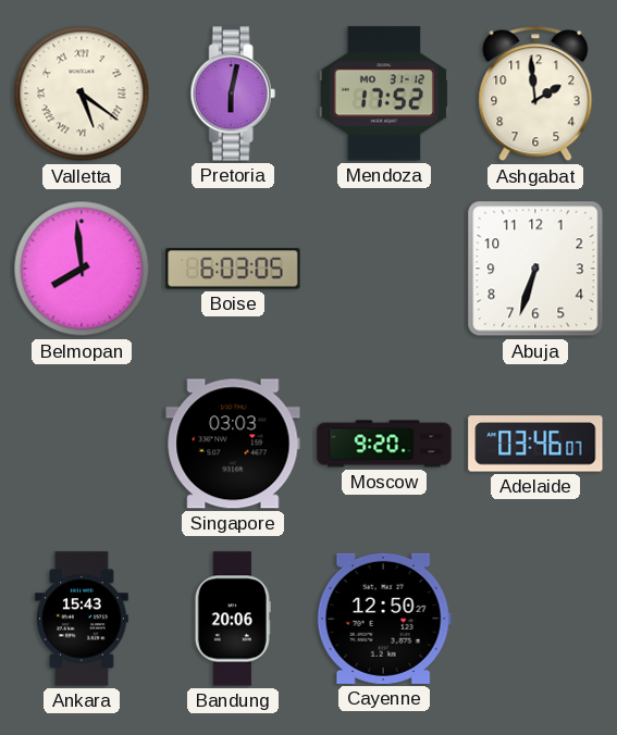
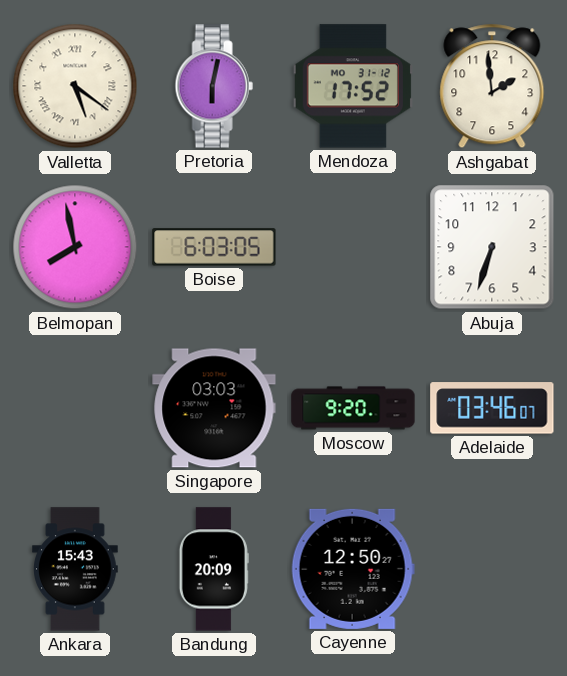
Belmopan: 7:59 -> 7:58 (75, 247)
Bandung: 20:06 -> 20:09 (214, 569)
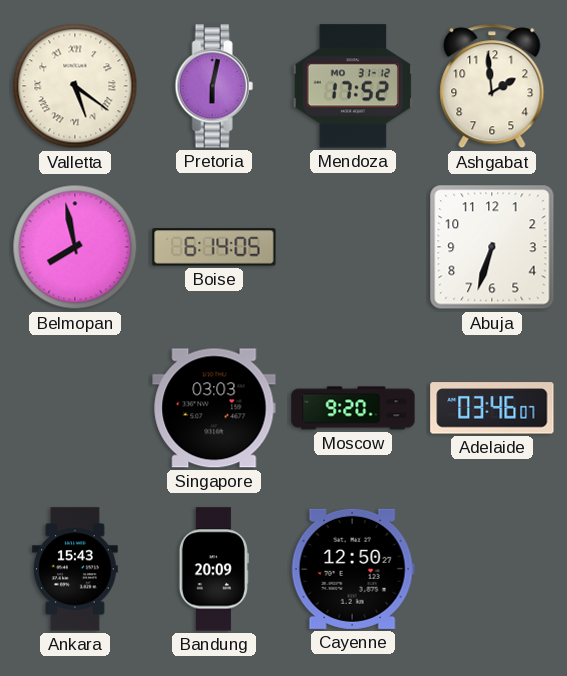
Boise: 6:03 -> 6:14 (214, 247)
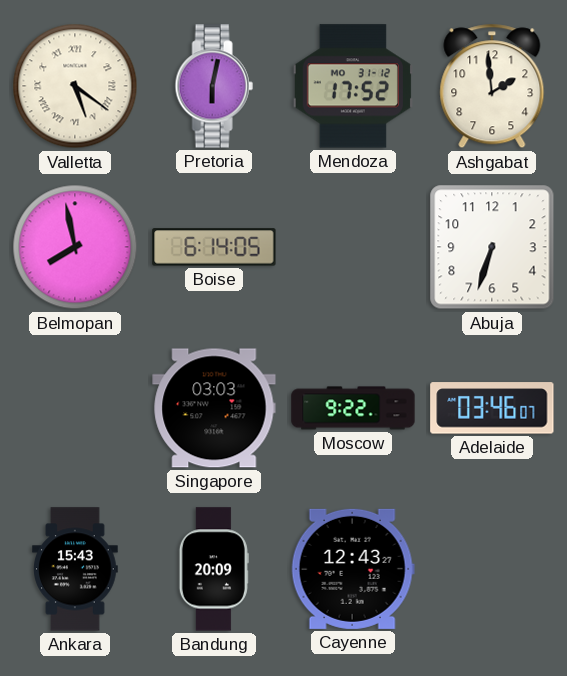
Moscow: 9:20 -> 9:22 (353, 408)
Cayenne: 12:50 -> 12:43 (353, 569)
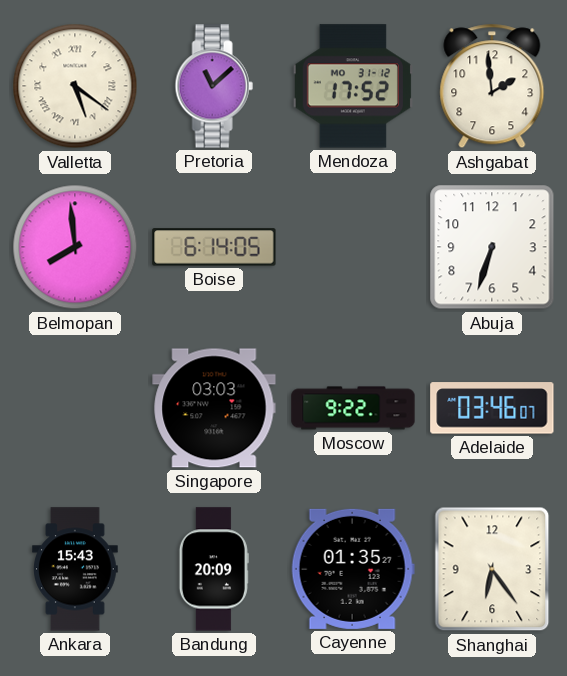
Pretoria: 6:02 -> 11:08 (214, 86)
Belmopan: 7:58 -> 7:59 (75, 247)
Cayenne: 12:43 -> 01:35 (353, 569)
Shanghai: none -> 6:24 (492, 569)
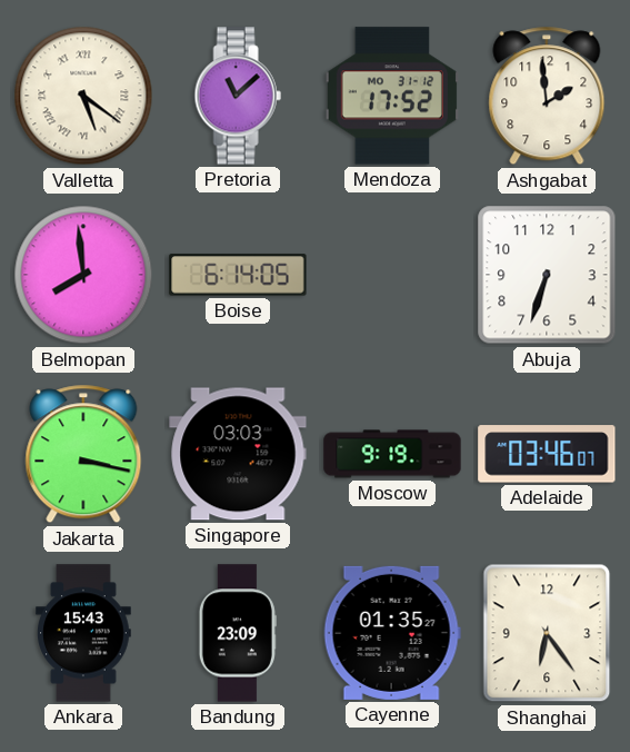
Jakarta: none -> 3:17 (83, 454)
Moscow: 9:22 -> 9:19 (392, 454)
Bandung: 20:09 -> 23:09 (238, 633)
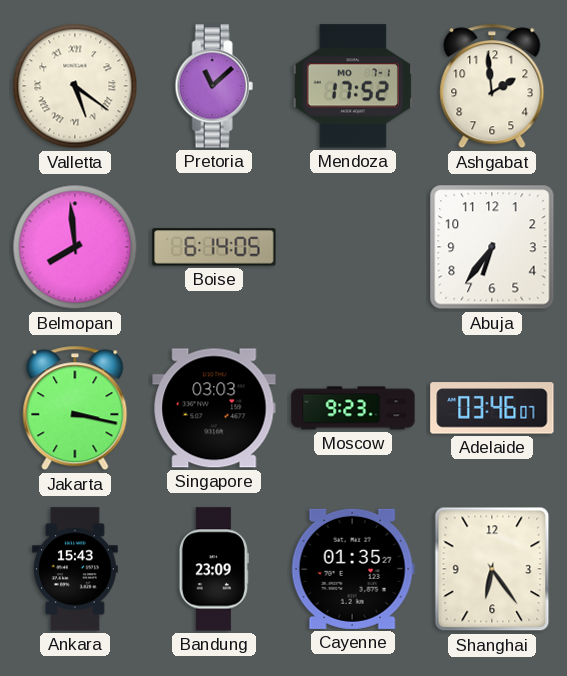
Mendoza date: MO 31-12 -> MO 7-1 (353, 86)
Abuja: 6:33 -> 6:36 (492, 247)
Moscow: 9:19 -> 9:23 (353, 408)
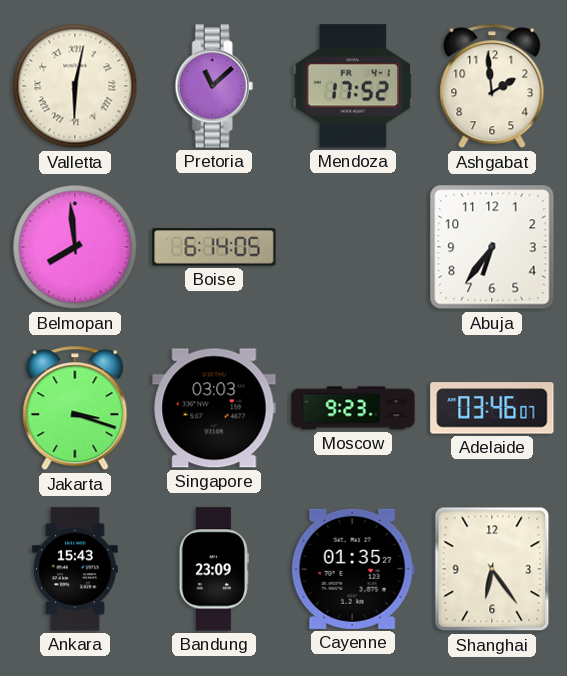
Valletta: 5:21 -> 6:02 (75, 86)
Mendoza date: MO 7-1 -> FR 4-1 (353, 86)
Jakarta: 3:17 -> 3:18 (75, 408)
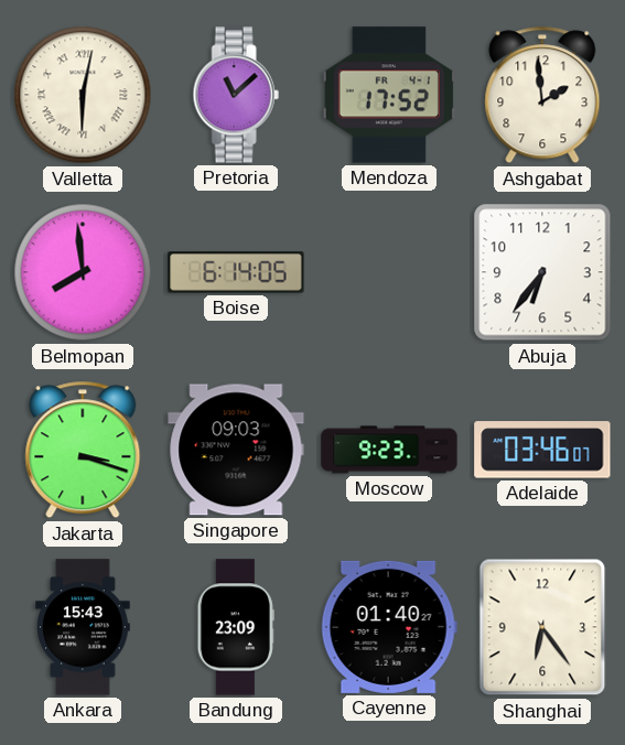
Singapore: 03:03 -> 09:03 (236, 450)
Cayenne: 01:35 -> 01:40 (389, 627)
